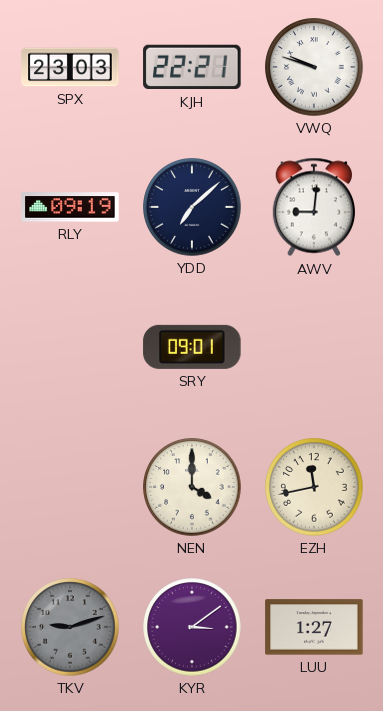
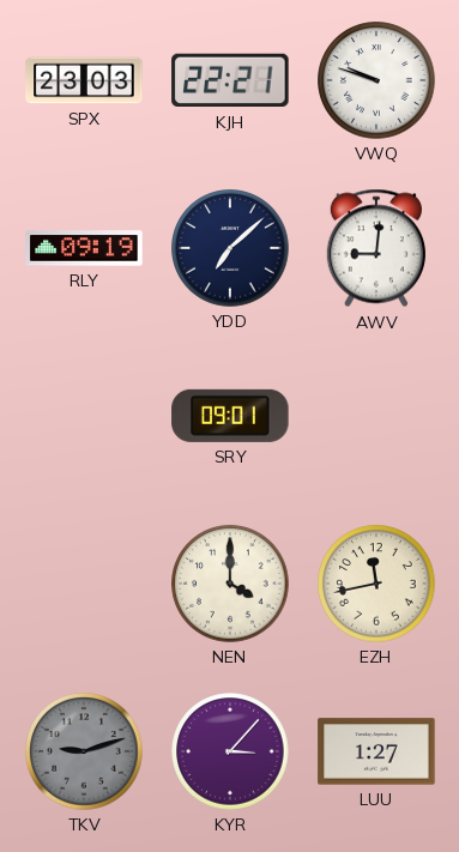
KYR: 3:09 -> 3:07 (230, 751)
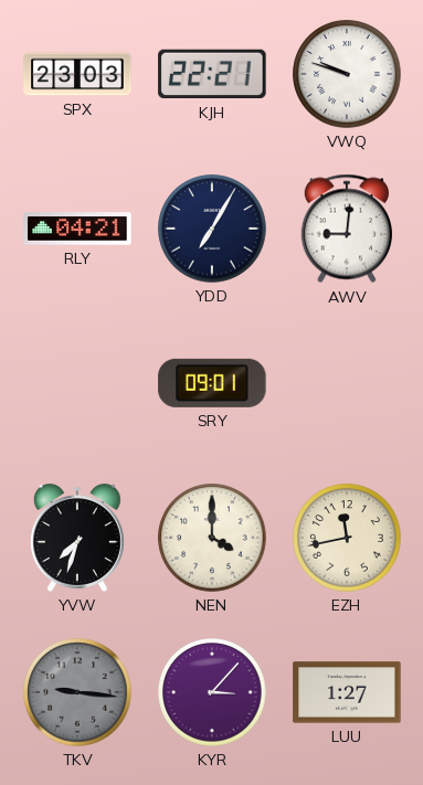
RLY: 09:19 -> 04:21 (77, 229)
YDD: 7:08 -> 7:05 (212, 229)
YVW: none -> 7:33 (77, 538)
TKV: 9:12 -> 9:16 (77, 692)
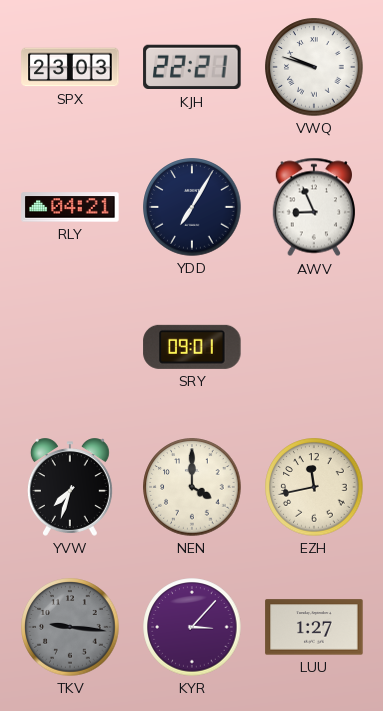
AWV: 9:01 -> 8:56 (314, 207)
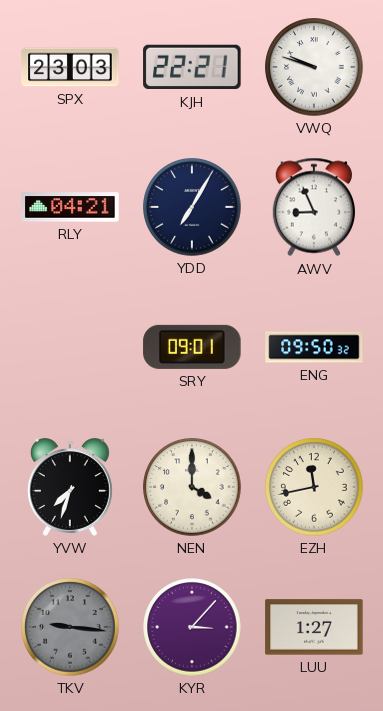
ENG: none -> 09:50 (314, 347)
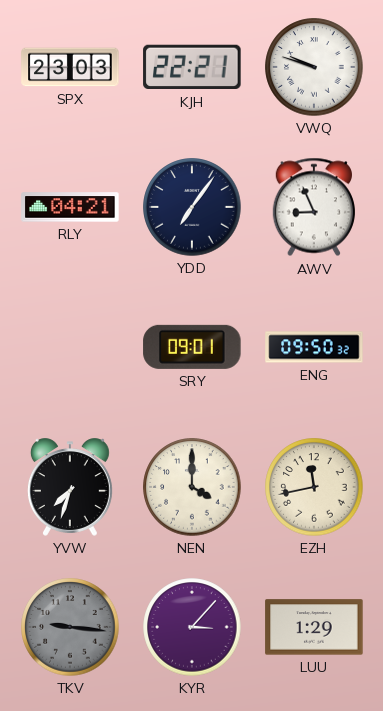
YDD: 7:05 -> 7:06 (192, 207)
LUU: 1:27 -> 1:29 (314, 627)
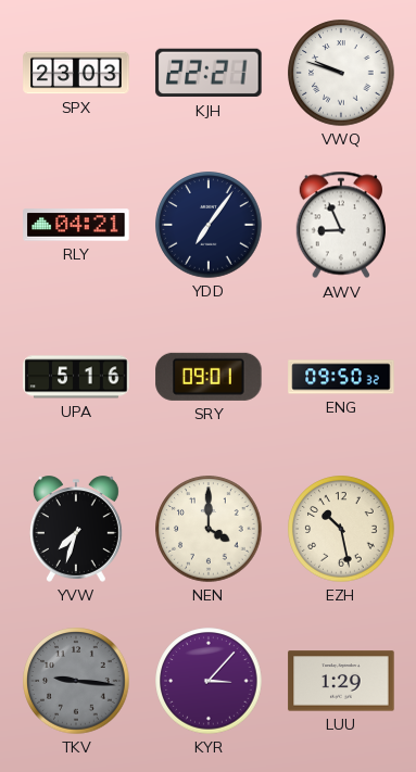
UPA: none -> 5:16 (76, 377)
EZH: 11:43 -> 10:28 (341, 529)
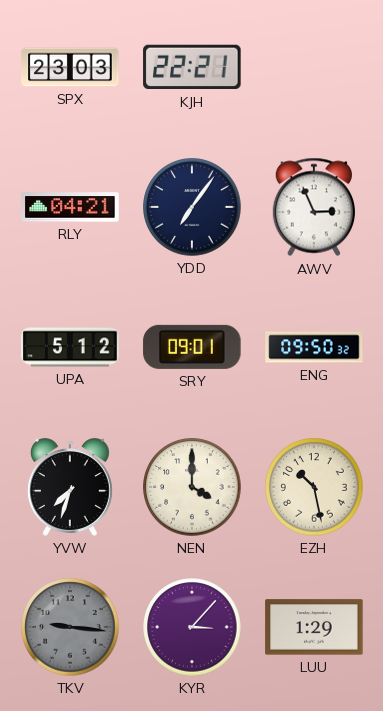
VWQ: 9:48 -> none (341, 73)
AWV: 8:56 -> 2:56 (314, 207)
UPA: 5:16 -> 5:12 (70, 347)
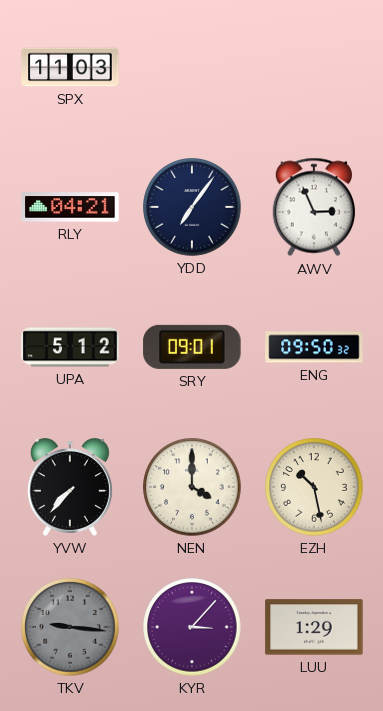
SPX: 23:03 -> 11:03 (70, 67)
KJH: 22:21 -> none (192, 67)
YVW: 7:33 -> 7:37 (70, 487)
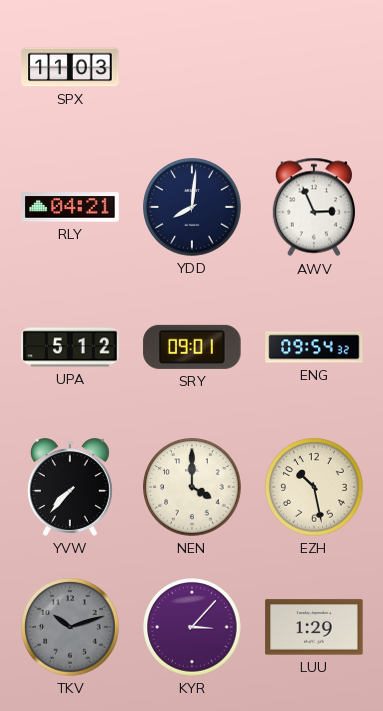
YDD: 7:06 -> 8:01 (192, 207)
ENG: 09:50 -> 09:54 (314, 347)
TKV: 9:16 -> 10:12 (70, 627)
